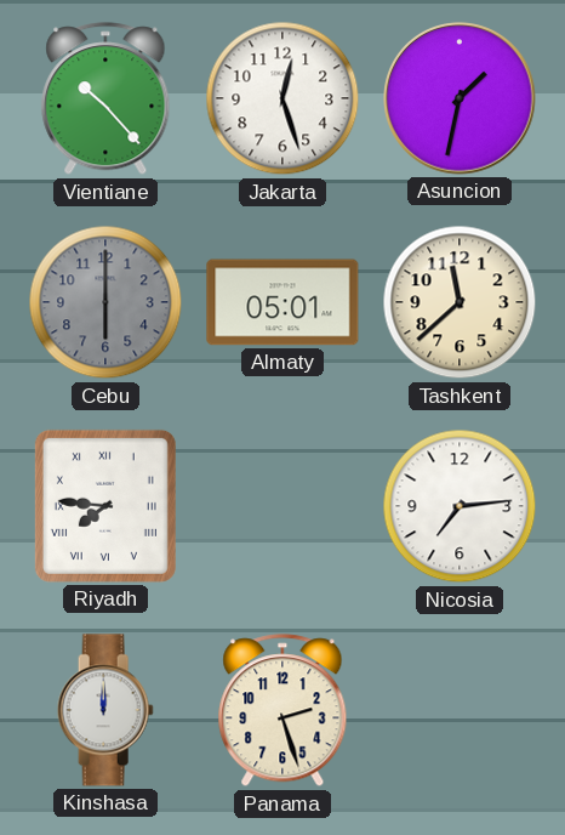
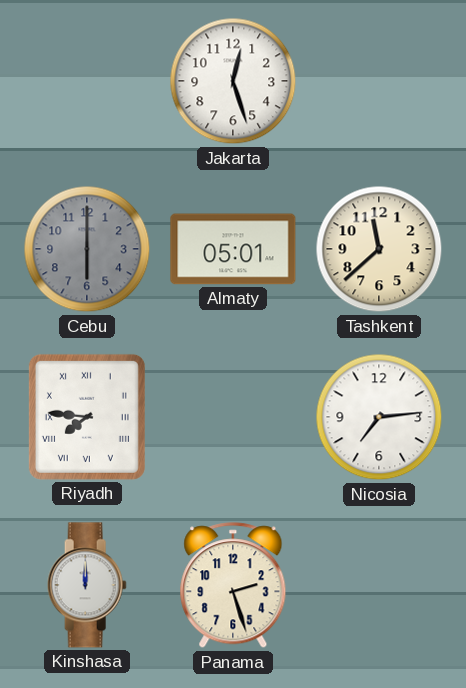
Vientiane: 10:23 -> none (105, 100)
Asuncion: 1:32 -> none (460, 98)
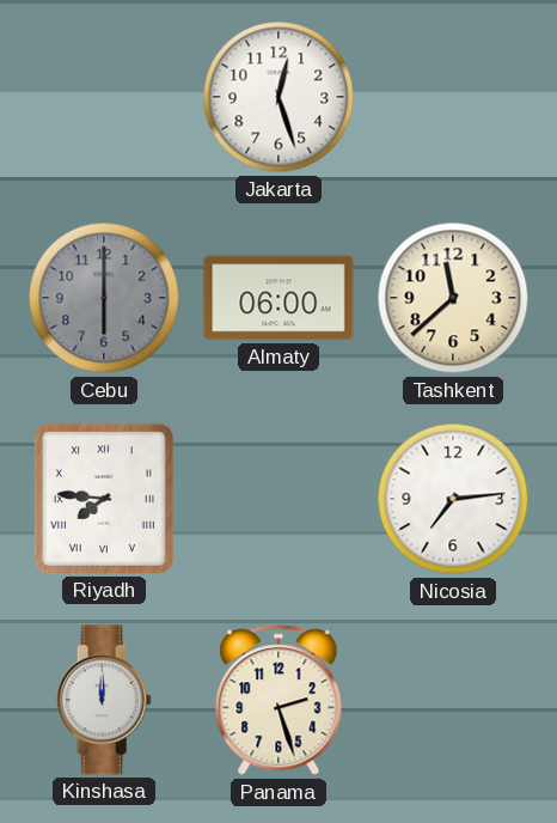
Almaty: 05:01 -> 06:00 (278, 298)
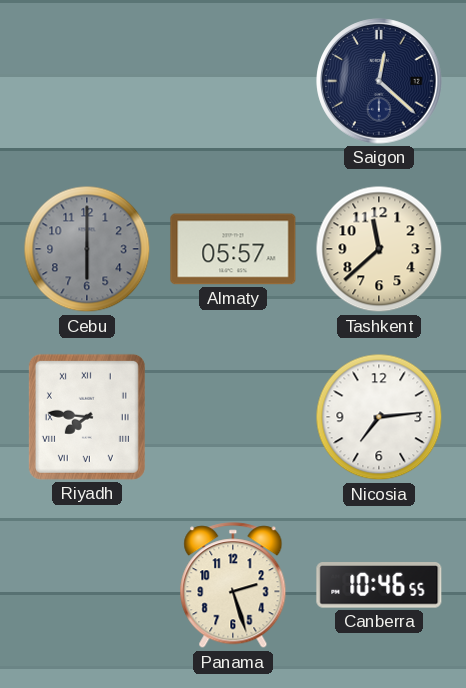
Jakarta: 12:27 -> none (278, 97)
Saigon: none -> 12:22 (379, 81)
Almaty: 06:00 -> 05:57 (233, 249)
Kinshasa: 12:00 -> none (104, 700)
Canberra: none -> 10:46 (379, 585)
